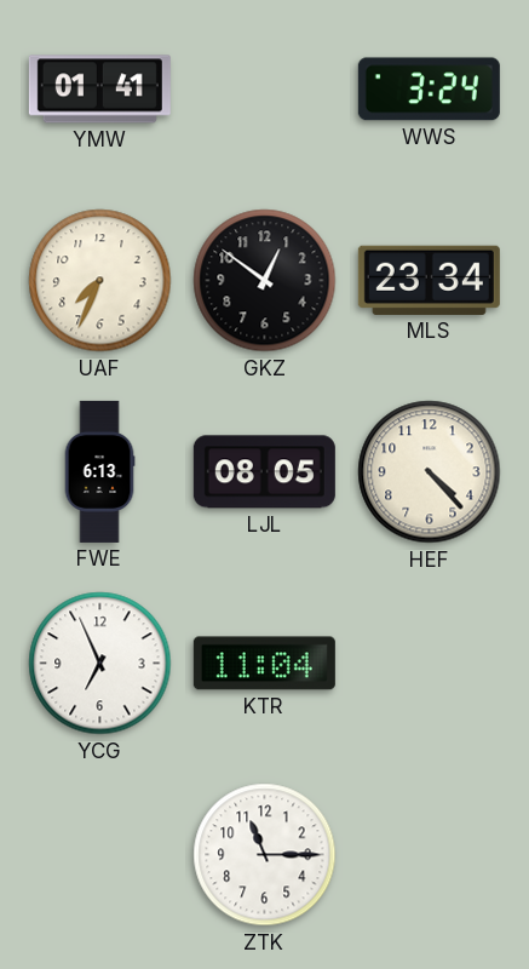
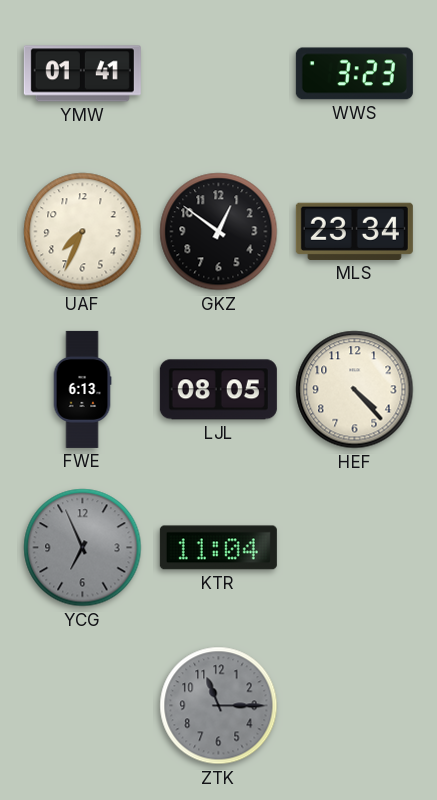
WWS: 3:24 -> 3:23 (354, 74)
YCG dial: white -> grey (83, 548)
ZTK dial: white -> grey (219, 706)
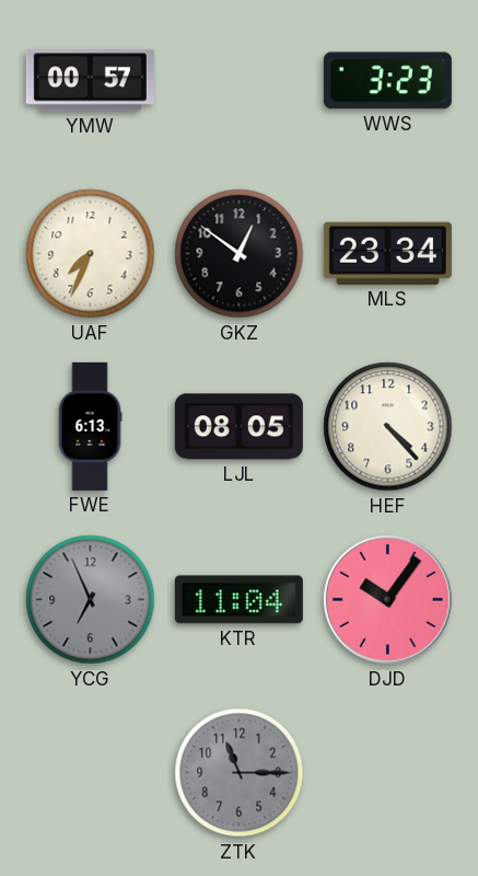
YMW: 01:41 -> 00:57 (90, 81)
DJD: none -> 10:06 (387, 599)
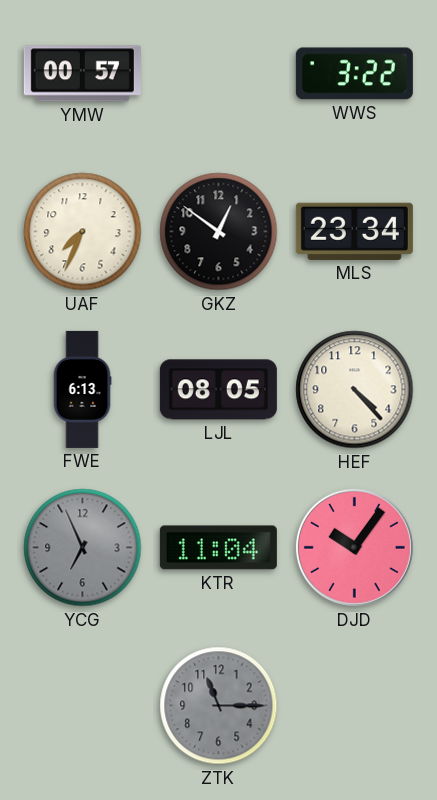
WWS: 3:23 -> 3:22 (354, 74)
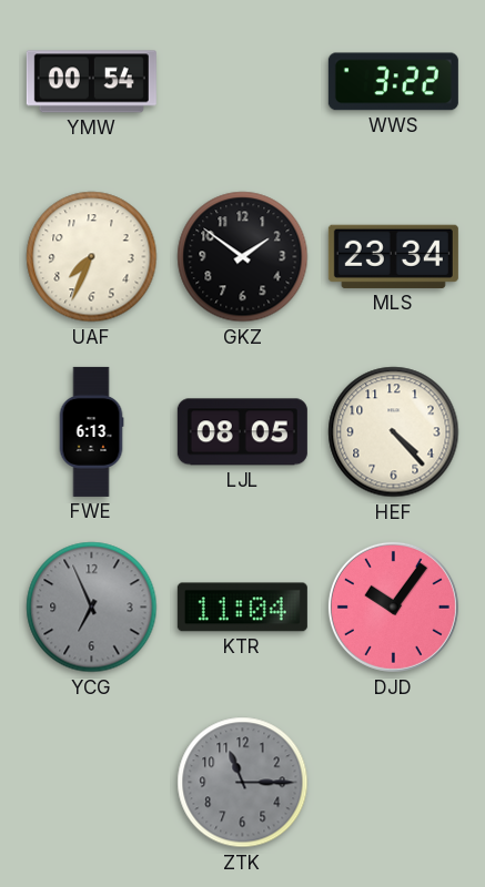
YMW: 00:57 -> 00:54 (91, 82)
GKZ: 12:51 -> 1:51 (243, 257)
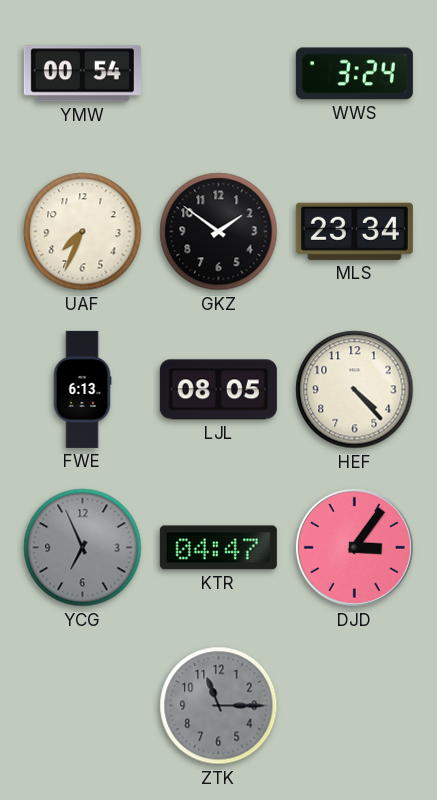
WWS: 3:22 -> 3:24 (354, 74)
KTR: 11:04 -> 04:47 (218, 548)
DJD: 10:06 -> 3:06 (354, 547)
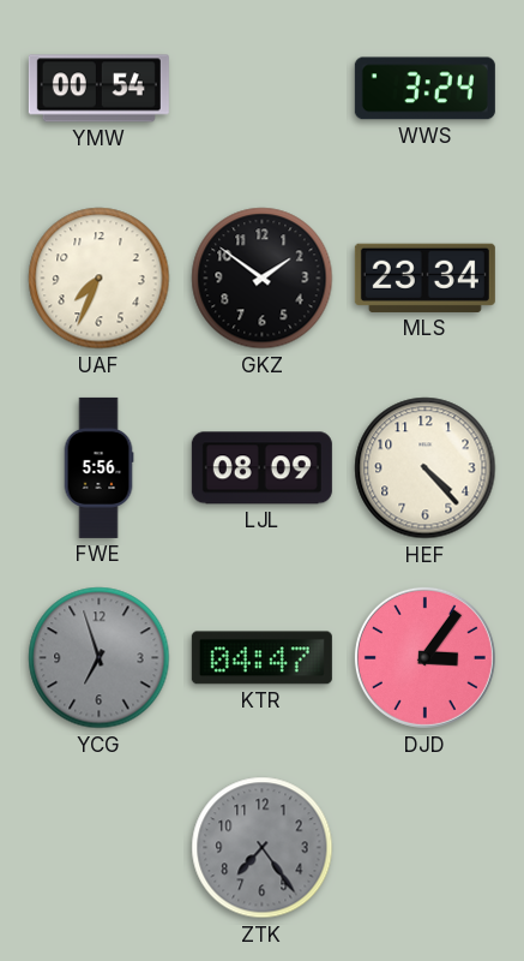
FWE: 6:13 -> 5:56 (98, 467)
LJL: 08:05 -> 08:09 (261, 468)
YCG: 6:56 -> 6:57 (100, 658)
ZTK: 11:15 -> 7:24 (263, 848)
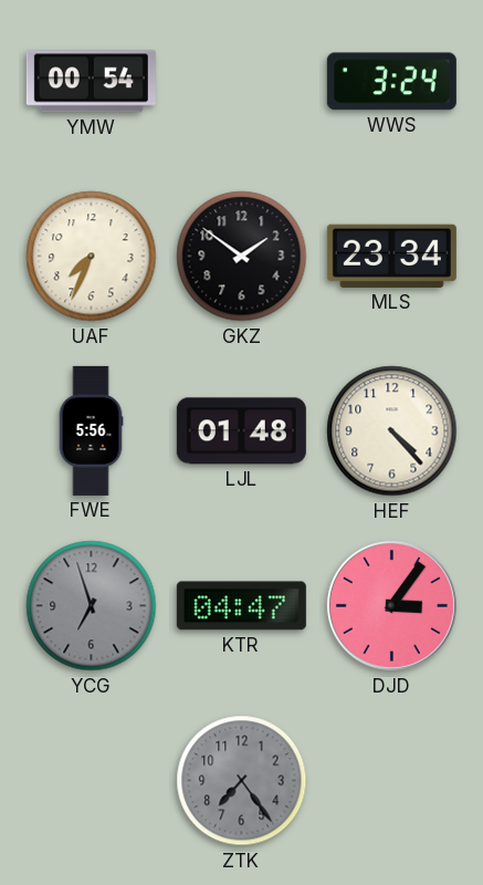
LJL: 08:09 -> 01:48 (241, 431)
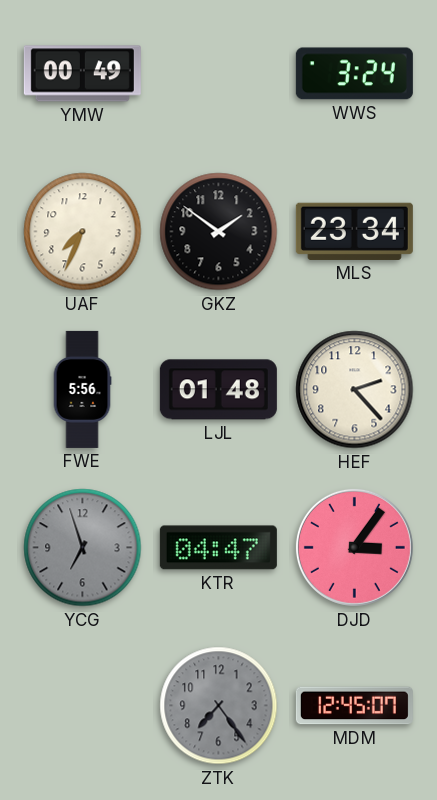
YMW: 00:54 -> 00:49 (82, 74)
HEF: 4:23 -> 2:23 (355, 390)
MDM: none -> 12:45 (354, 706)
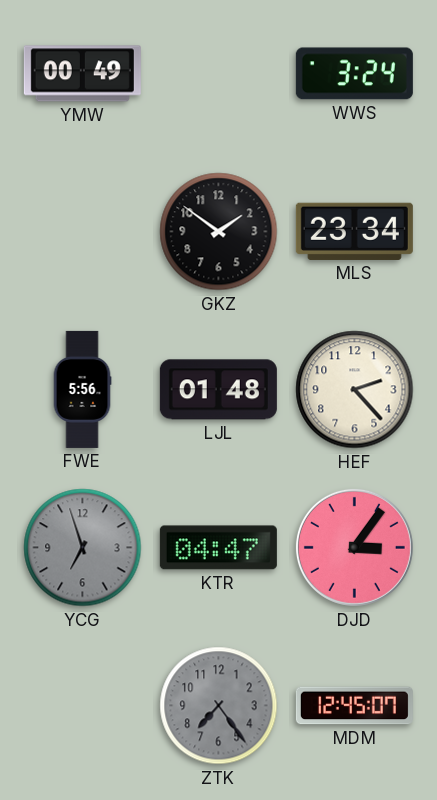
UAF: 7:34 -> none (83, 232)
